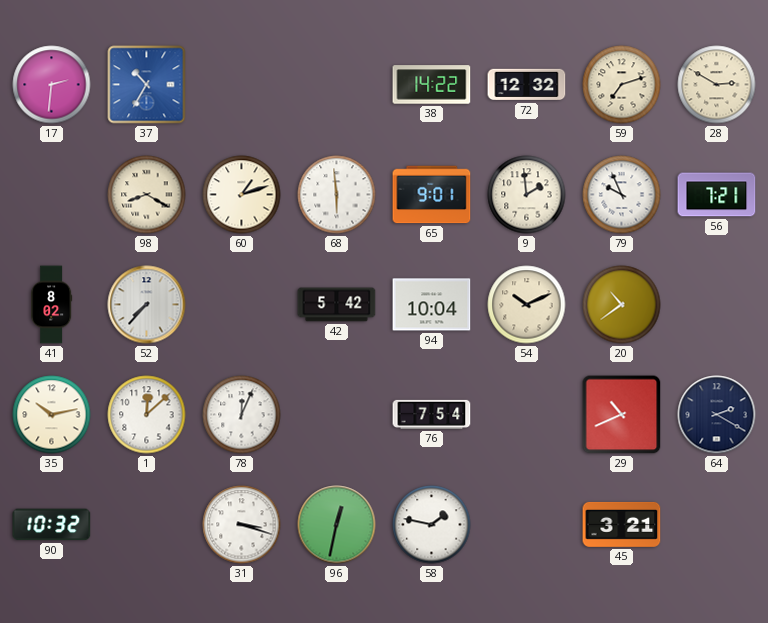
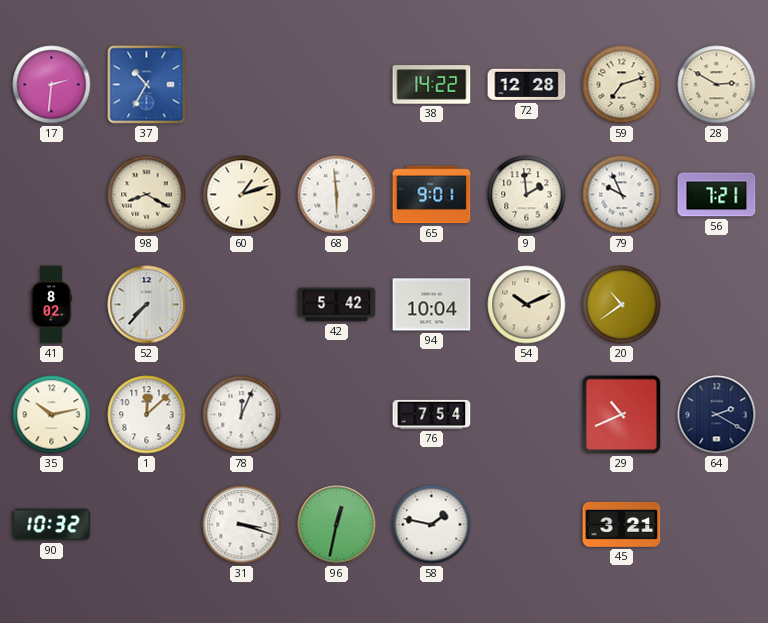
72: 12:32 -> 12:28 (527, 85)
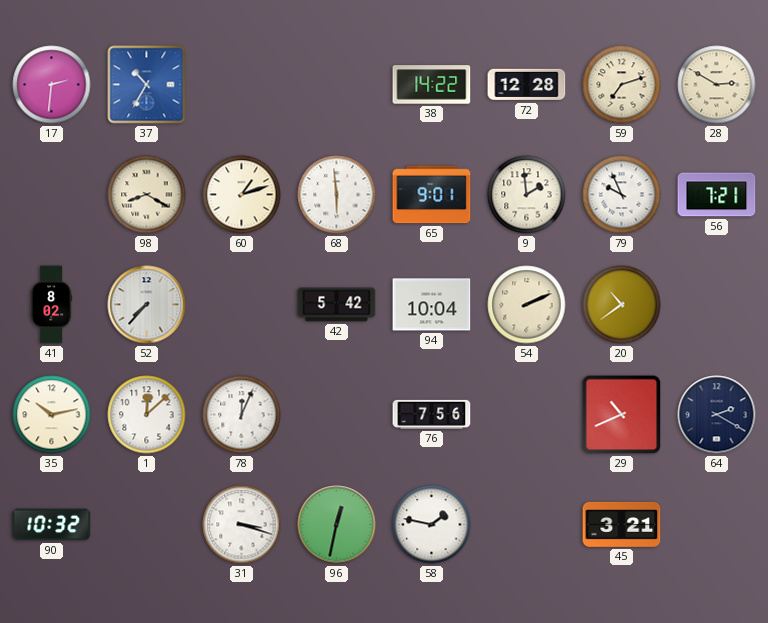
54: 10:11 -> 2:11 (527, 305)
76: 7:54 -> 7:56 (432, 414)
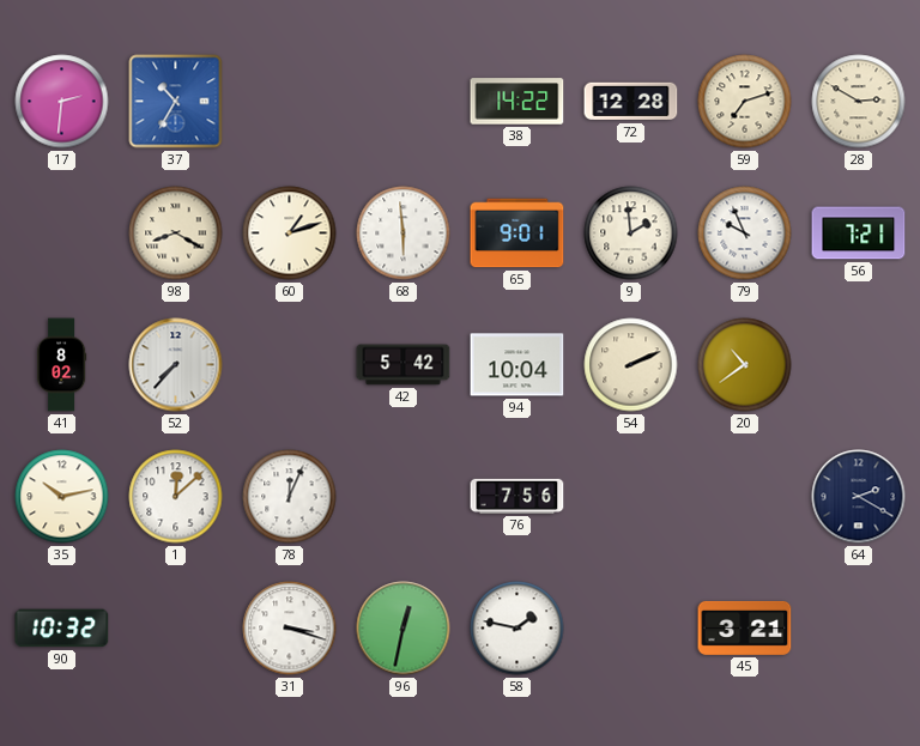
29: 10:41 -> none (622, 415)
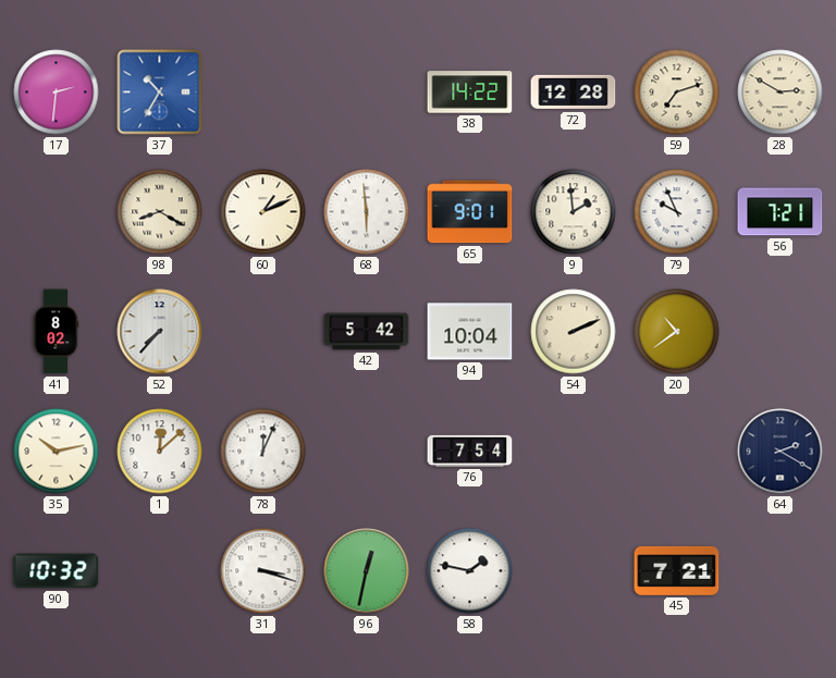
60: 1:12 -> 1:11 (263, 212)
76: 7:56 -> 7:54 (470, 451)
45: 3:21 -> 7:21 (677, 570)
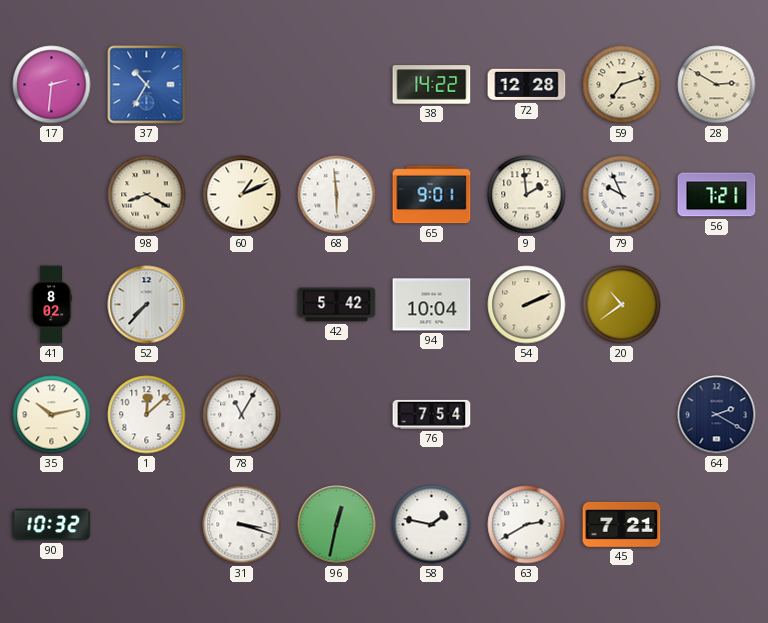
78: 12:04 -> 11:05 (242, 415)
63: none -> 2:40 (527, 525)
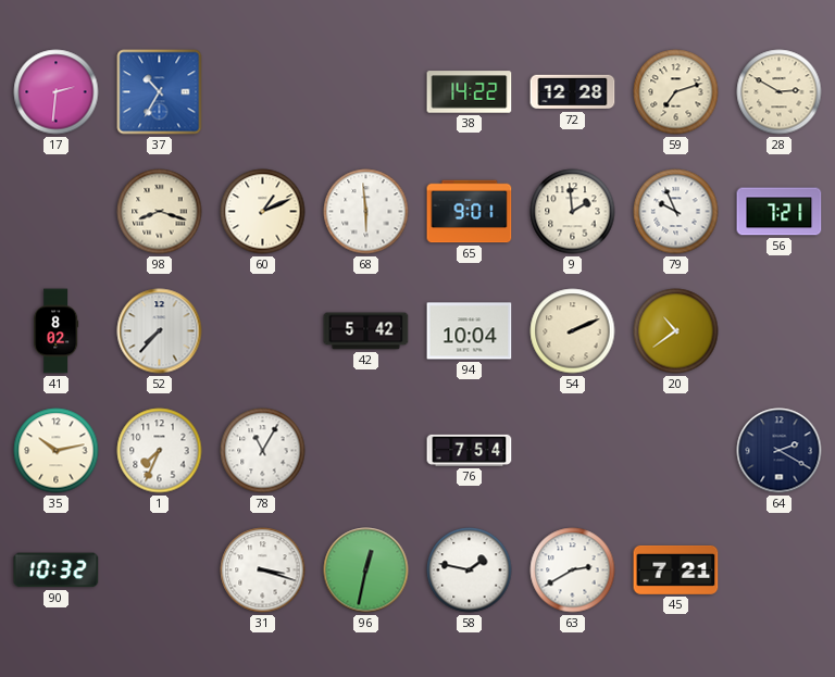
98: 8:20 -> 8:18 (160, 212)
1: 12:08 -> 7:34 (160, 451)
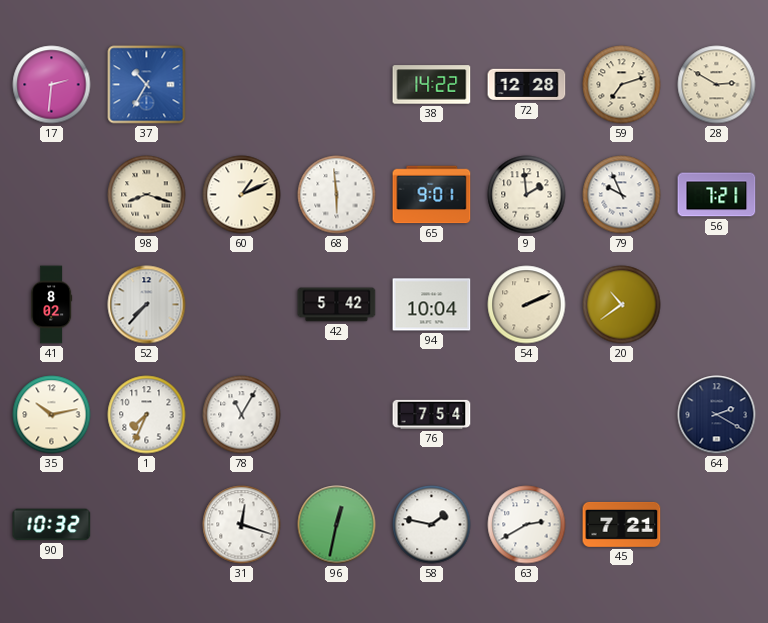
31: 3:18 -> 12:18 (242, 525)
